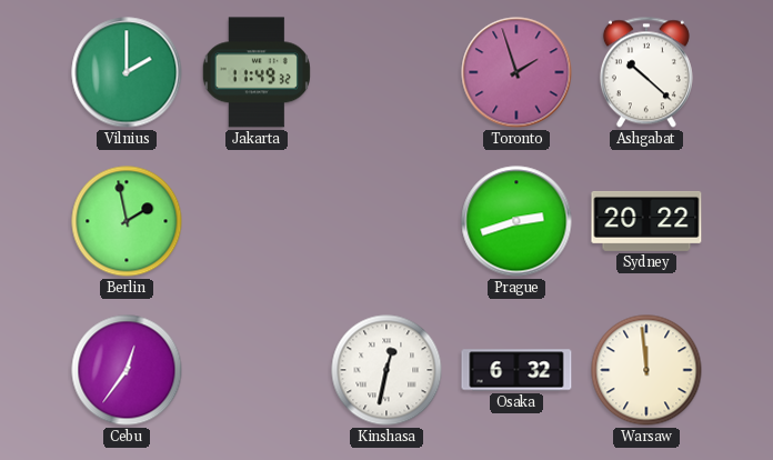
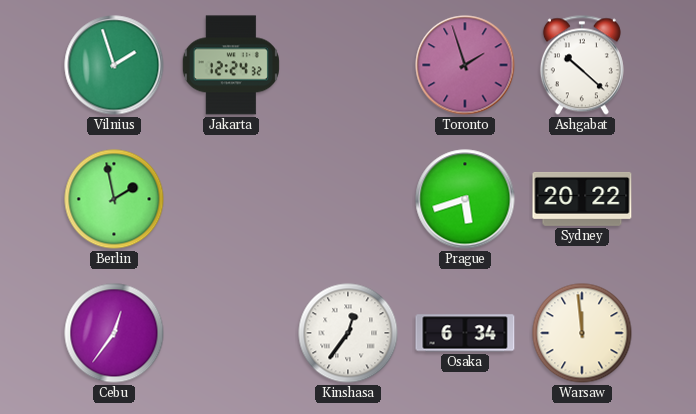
Vilnius: 2:00 -> 1:57 (114, 65)
Jakarta: 11:49 -> 12:24 (231, 65)
Prague: 2:42 -> 5:42 (465, 199)
Kinshasa: 12:32 -> 12:36 (348, 333)
Osaka: 6:32 -> 6:34 (465, 333)
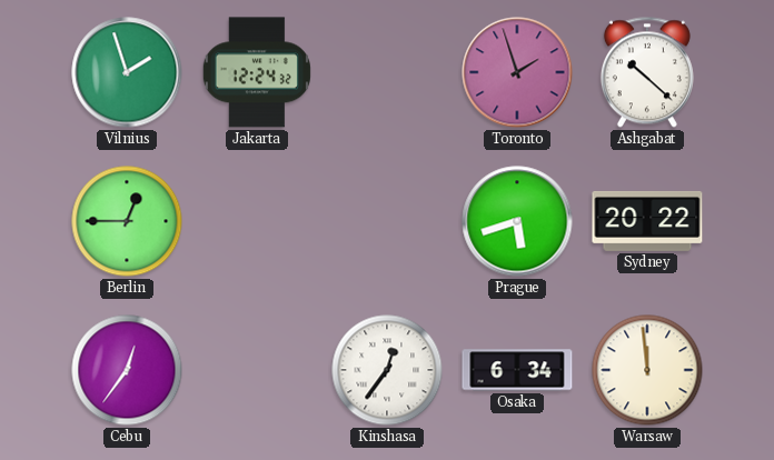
Berlin: 1:58 -> 12:45 (127, 221)
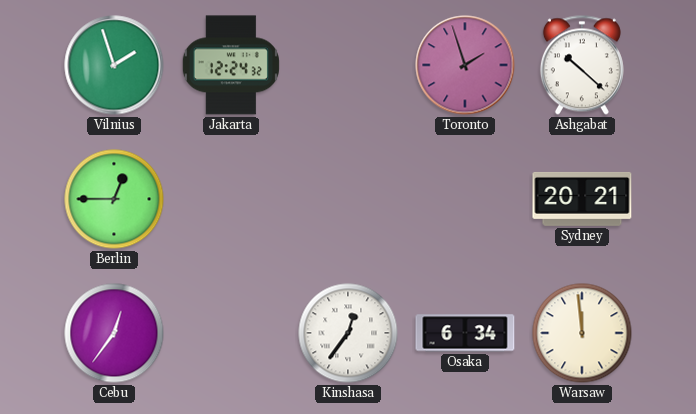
Prague: 5:42 -> none (517, 221)
Sydney: 20:22 -> 20:21 (582, 199)
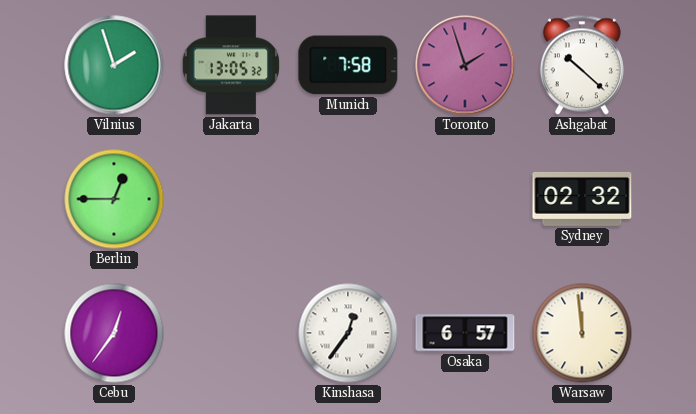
Jakarta: 12:24 -> 13:05 (231, 65)
Munich: none -> 7:58 (348, 65)
Sydney: 20:21 -> 02:32 (582, 199)
Osaka: 6:34 -> 6:57 (465, 333)
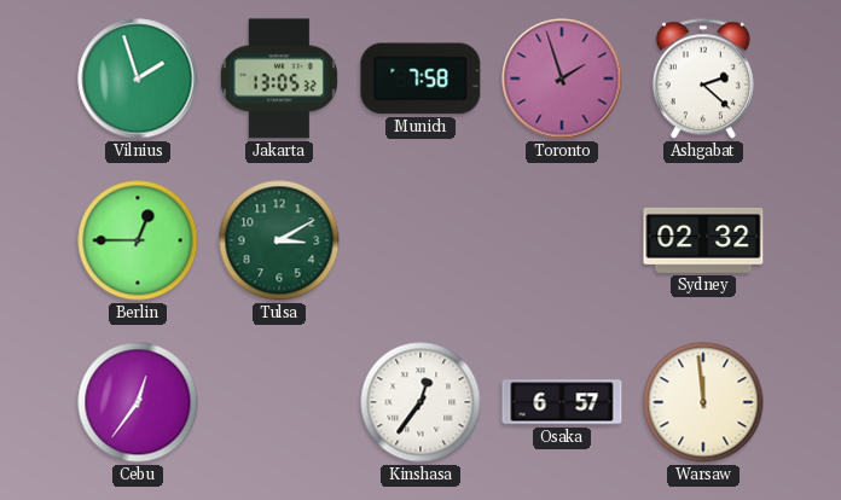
Ashgabat: 10:22 -> 2:22 (703, 79)
Tulsa: none -> 3:10 (279, 240)
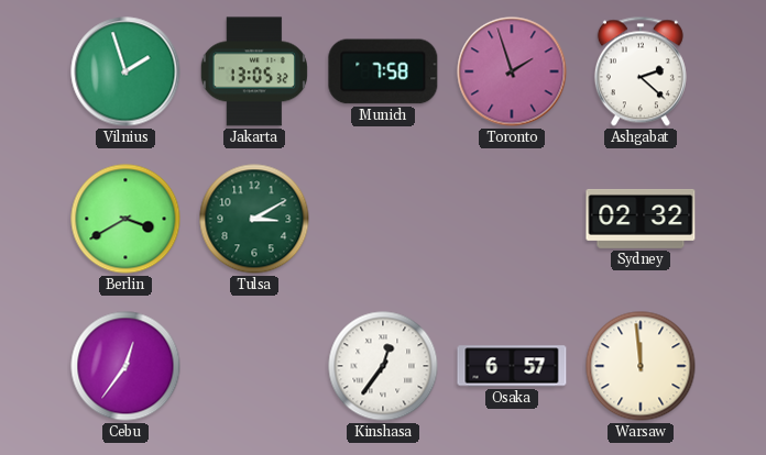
Berlin: 12:45 -> 3:40 (125, 219)
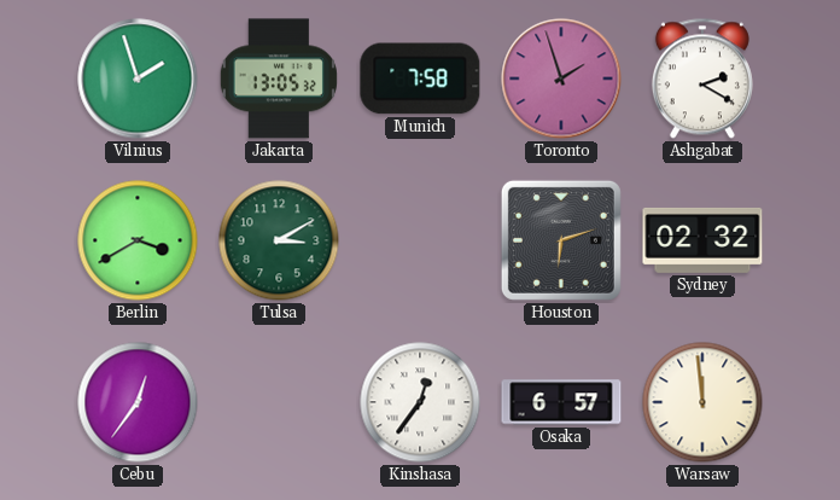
Ashgabat: 2:22 -> 2:20 (702, 79)
Houston: none -> 6:12 (561, 240)
